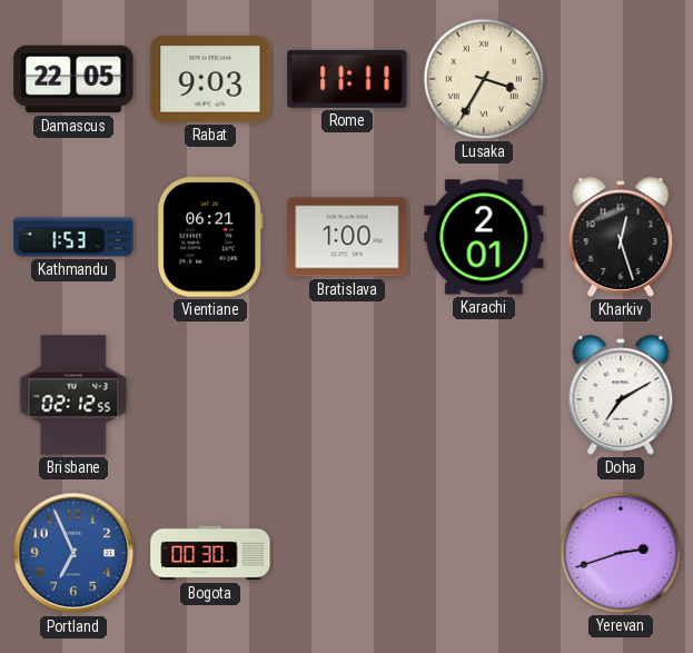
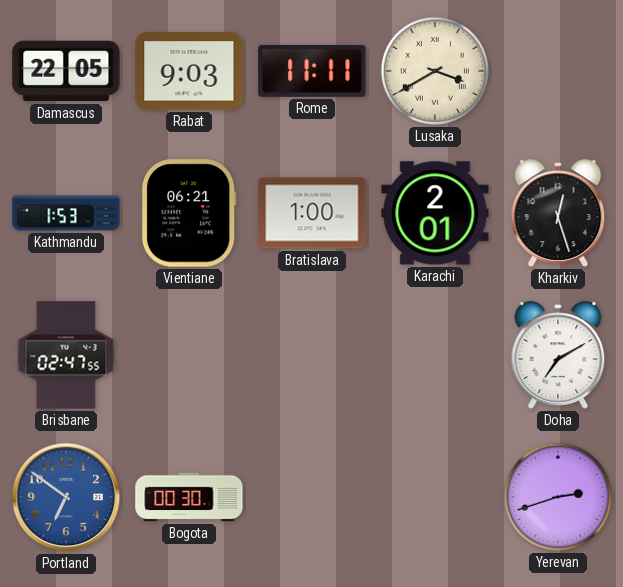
Lusaka: 3:35 -> 3:40 (435, 71)
Brisbane: 02:12 -> 02:47 (66, 355)
Portland: 6:56 -> 6:51 (66, 497)
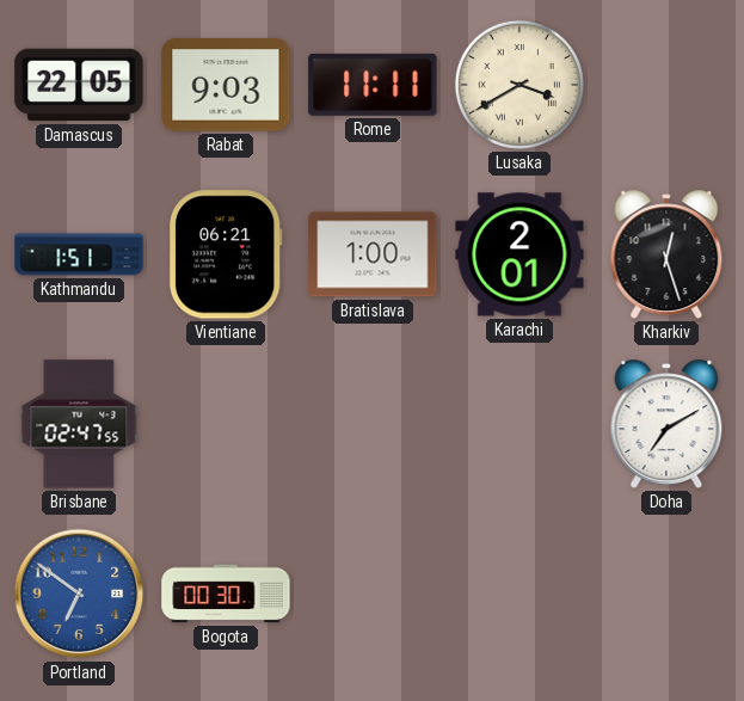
Kathmandu: 1:53 -> 1:51 (79, 254)
Yerevan: 2:42 -> none (558, 497)
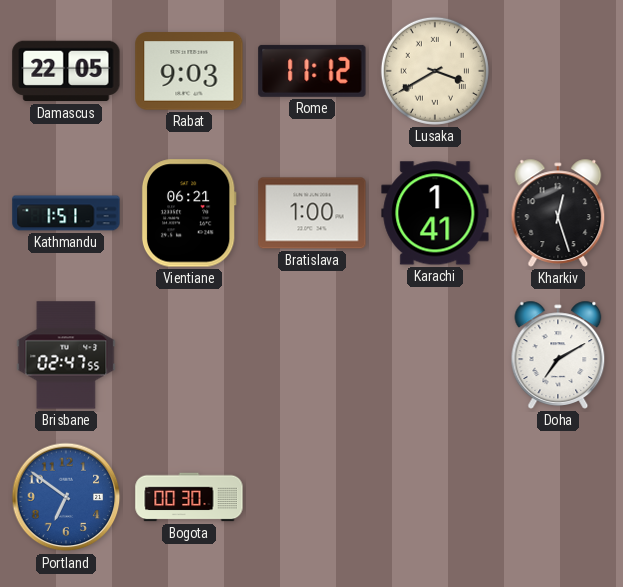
Rome: 11:11 -> 11:12 (312, 71)
Karachi: 2:01 -> 1:41 (435, 213)
